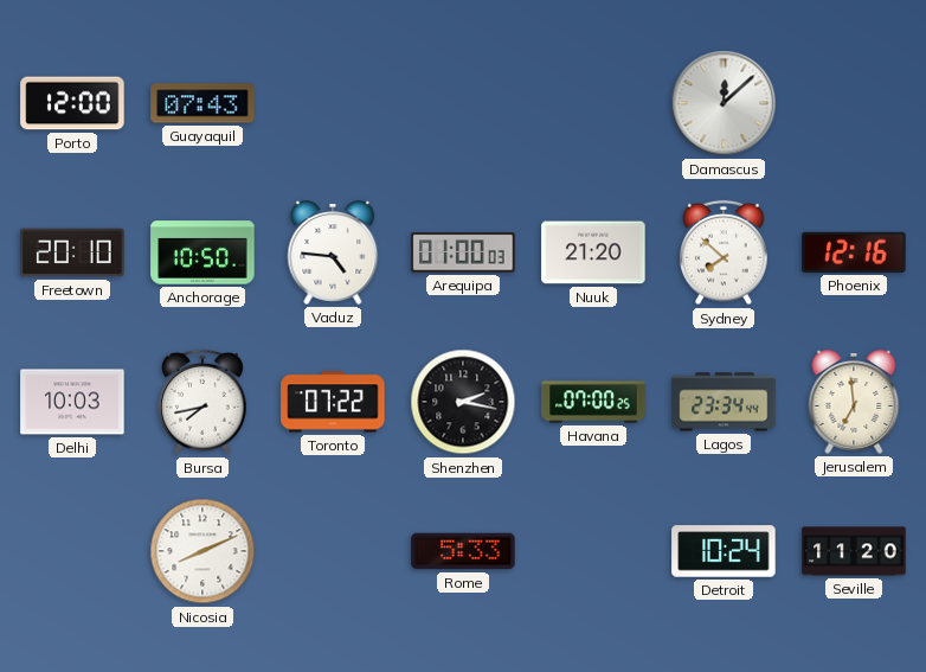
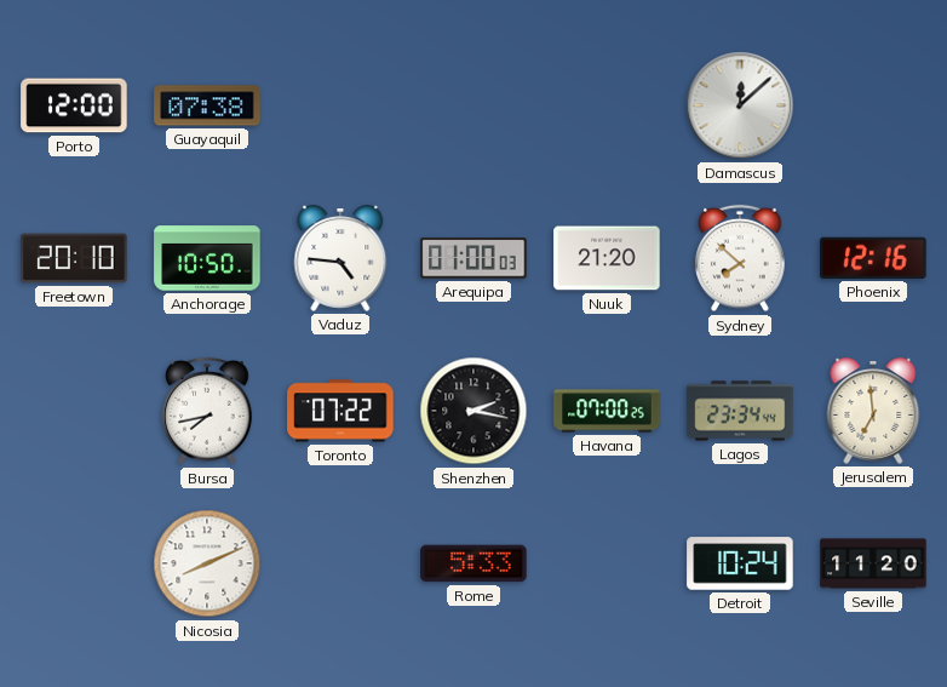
Guayaquil: 07:43 -> 07:38 (207, 105)
Delhi: 10:03 -> none (72, 402)
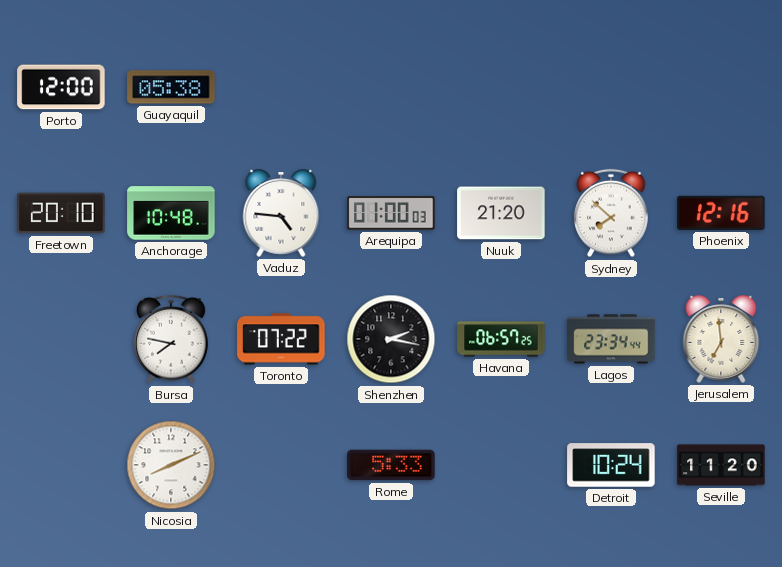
Guayaquil: 07:38 -> 05:38 (171, 87)
Damascus: 12:08 -> none (740, 105)
Anchorage: 10:50 -> 10:48 (171, 213)
Bursa: 7:43 -> 7:47 (171, 339)
Havana: 07:00 -> 06:57 (501, 339)
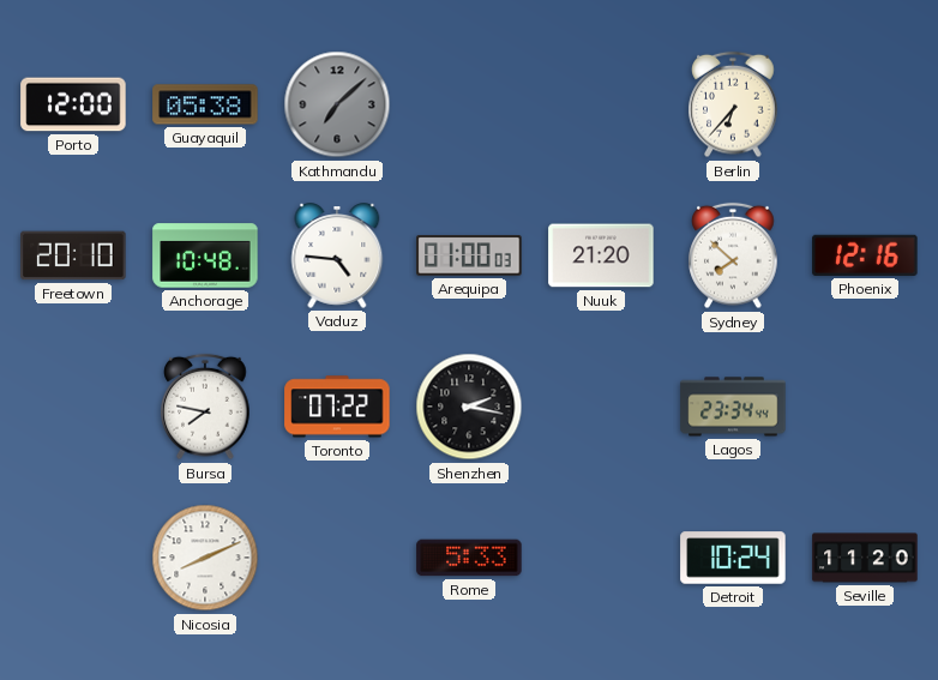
Kathmandu: none -> 7:08 (337, 104)
Berlin: none -> 6:37 (733, 104)
Havana: 06:57 -> none (501, 339)
Jerusalem: 6:59 -> none (721, 339)
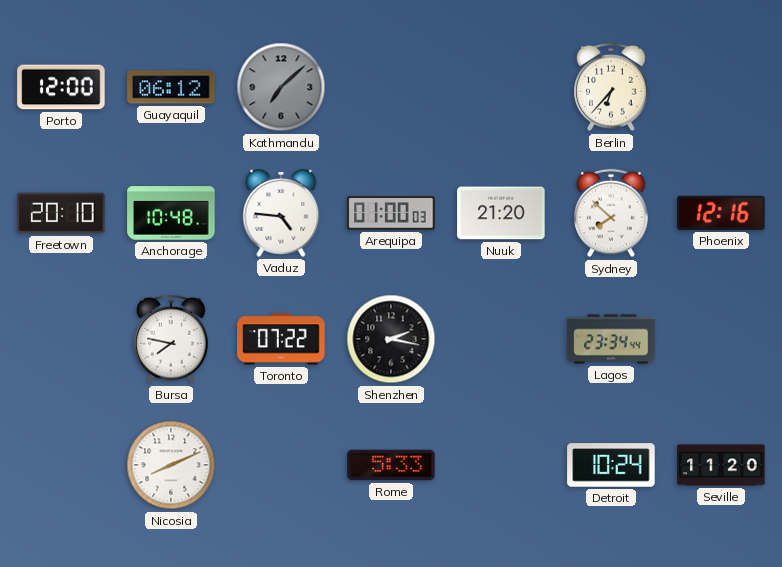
Guayaquil: 05:38 -> 06:12 (171, 87)
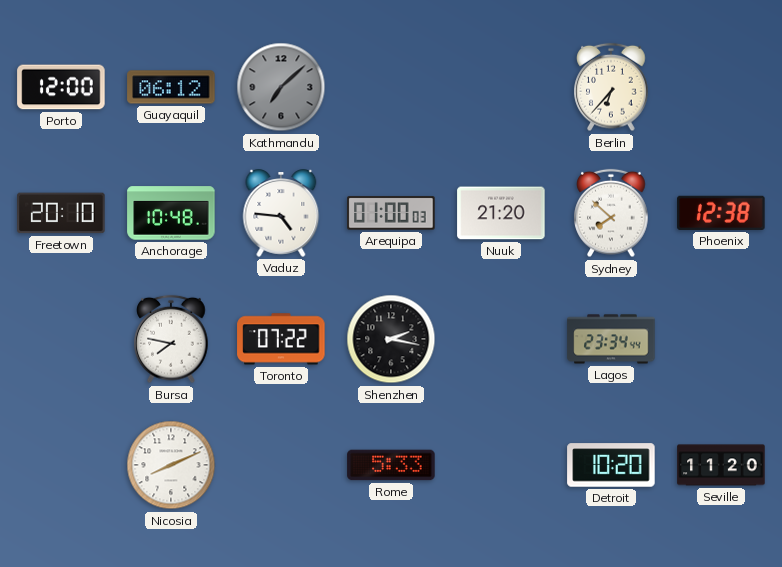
Phoenix: 12:16 -> 12:38 (721, 213)
Detroit: 10:24 -> 10:20 (611, 465)
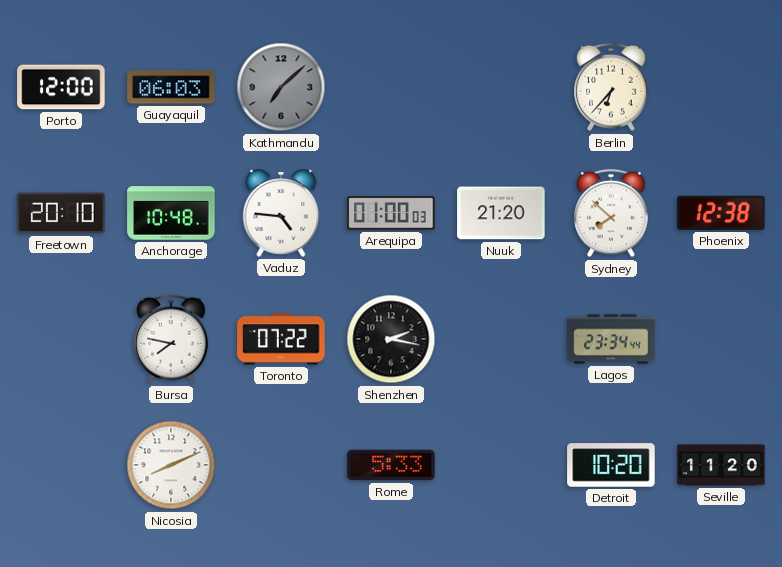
Guayaquil: 06:12 -> 06:03 (171, 87)
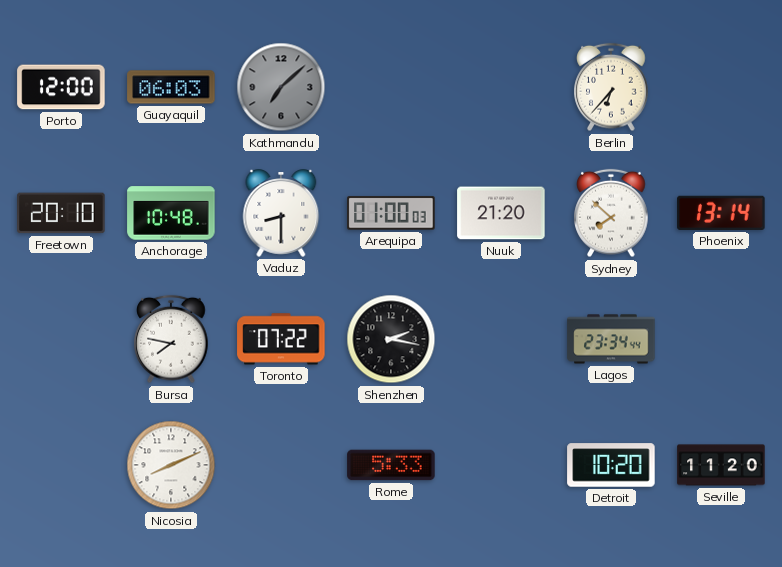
Vaduz: 4:46 -> 8:30 (281, 213)
Phoenix: 12:38 -> 13:14 (721, 213)
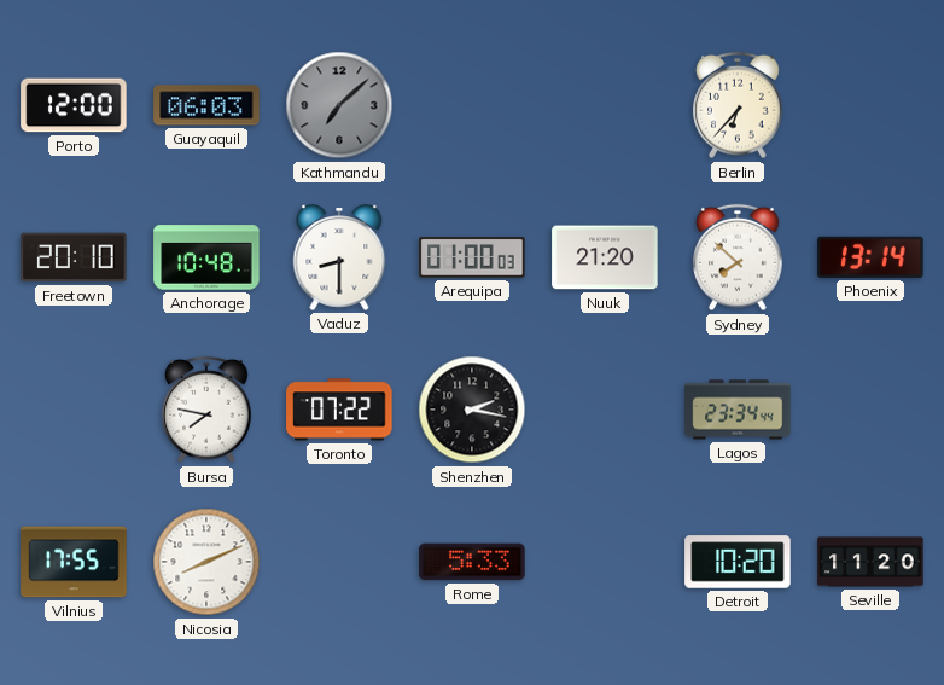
Vilnius: none -> 17:55 (74, 562)
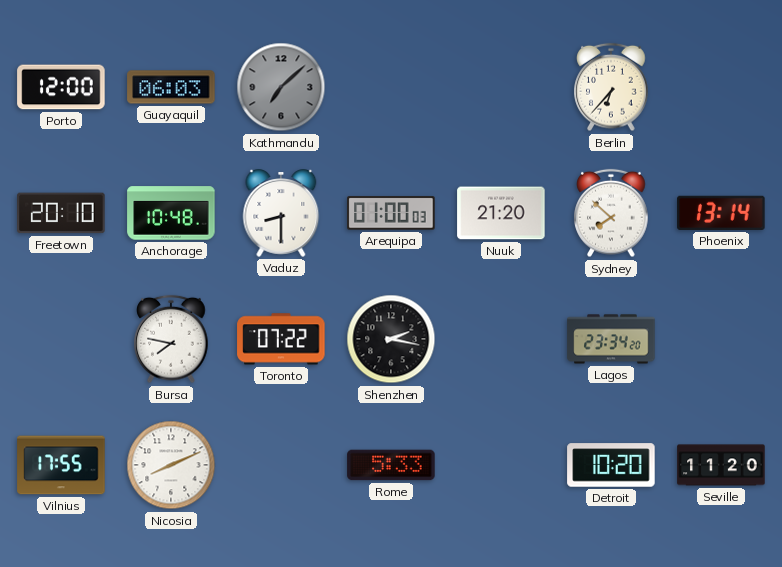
Lagos: 23:34:44 -> 23:34:20 (611, 339)
